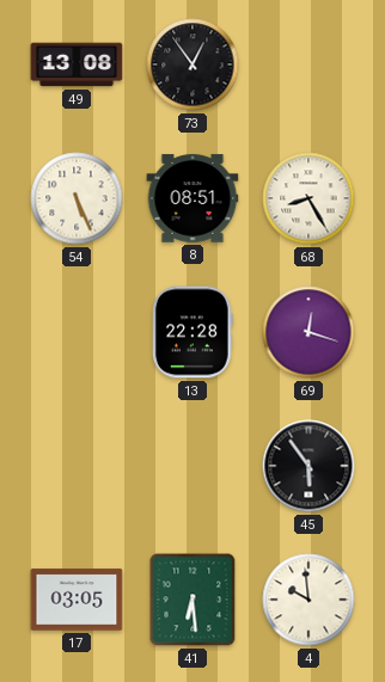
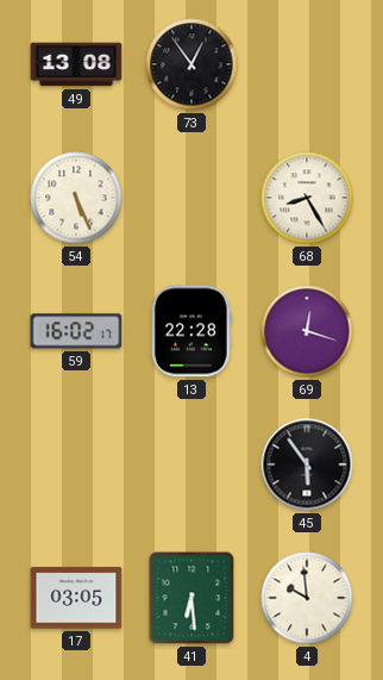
8: 08:51 -> none (192, 198)
59: none -> 16:02 (76, 331)
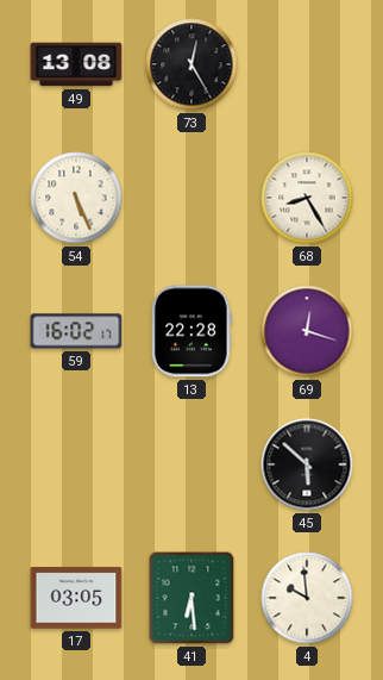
73: 12:54 -> 12:25 (191, 64)
45: 5:54 -> 5:52 (307, 464)
